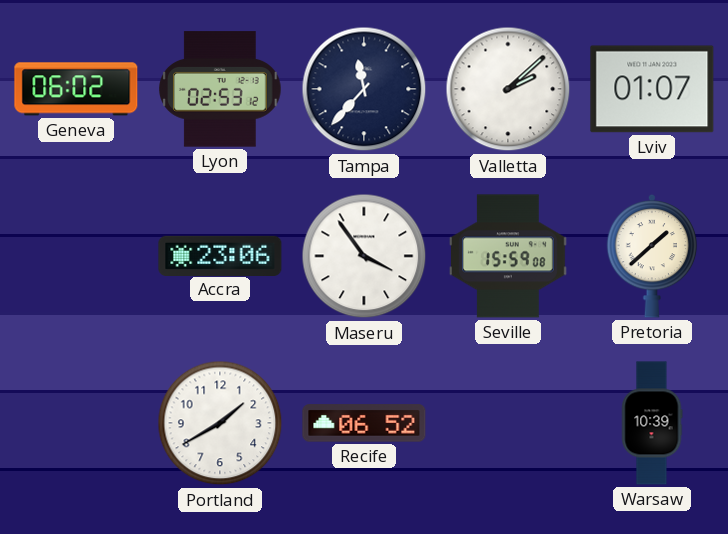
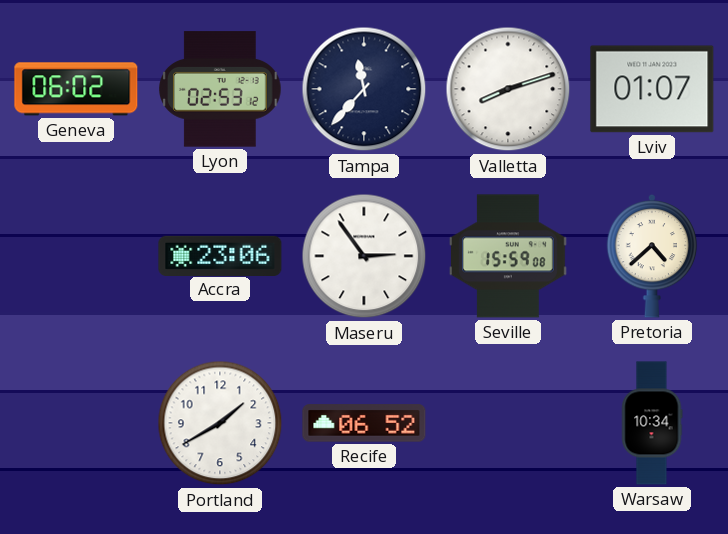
Valletta: 2:08 -> 8:12 (508, 89)
Maseru: 3:54 -> 2:54 (364, 256)
Pretoria: 1:38 -> 4:38 (652, 256)
Warsaw: 10:39 -> 10:34 (652, 423)
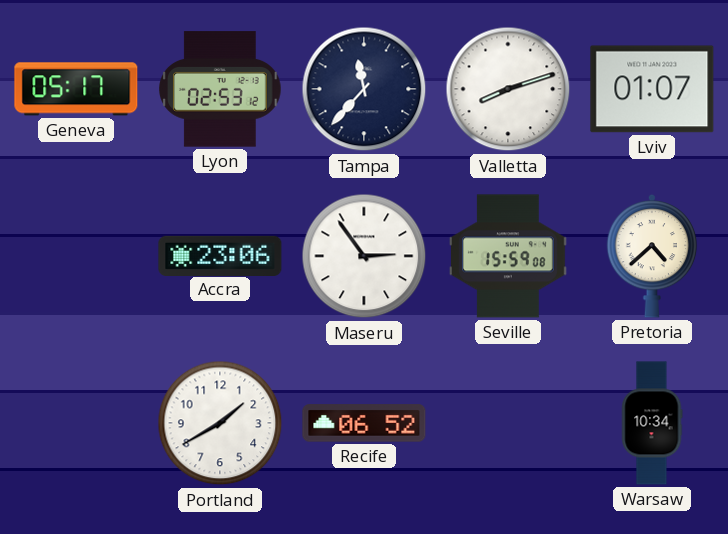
Geneva: 06:02 -> 05:17 (76, 89)
